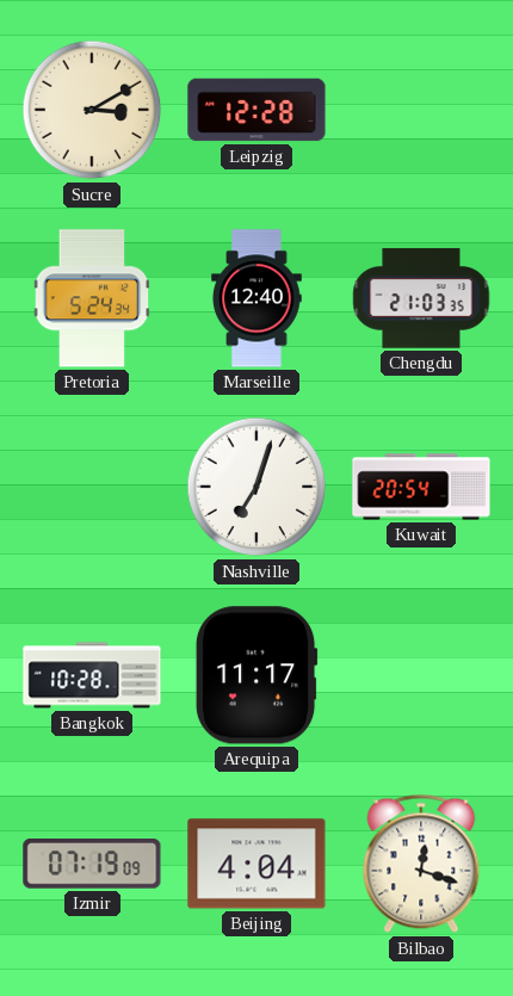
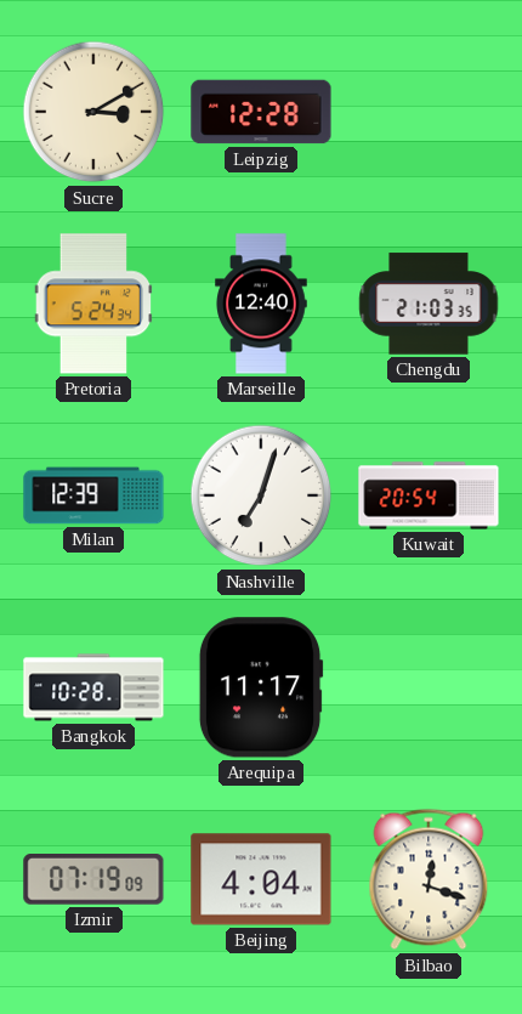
Milan: none -> 12:39 (93, 495)
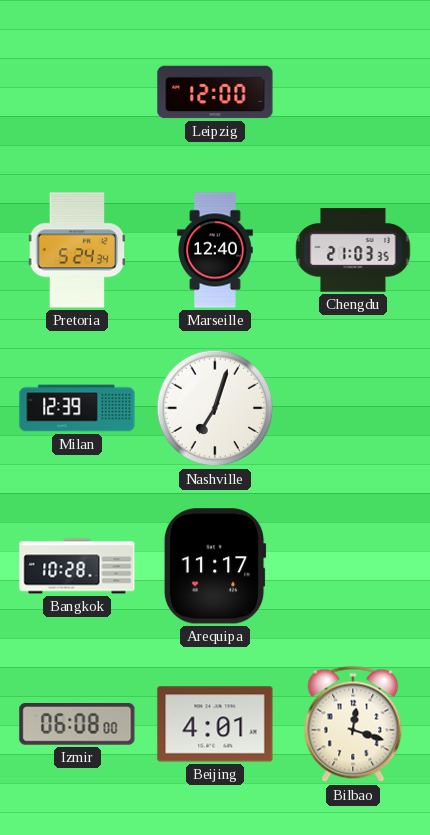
Sucre: 3:10 -> none (93, 112)
Leipzig: 12:28 -> 12:00 (215, 92)
Kuwait: 20:54 -> none (429, 495)
Izmir: 07:19 -> 06:08 (77, 725)
Beijing: 4:04 -> 4:01 (215, 724)
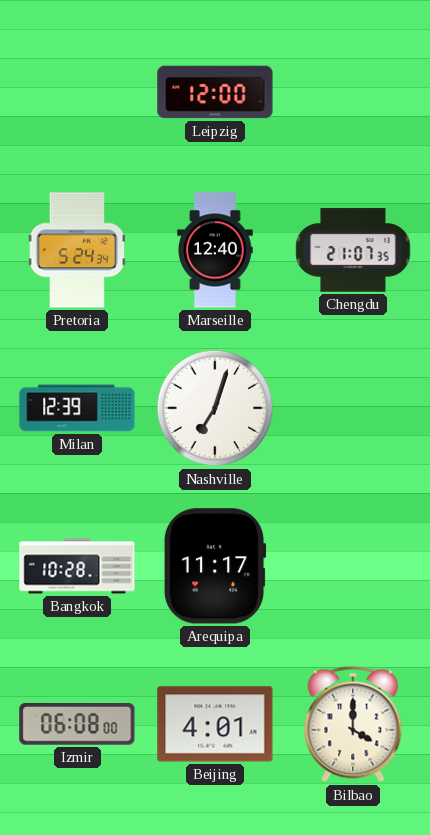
Chengdu: 21:03 -> 21:07 (353, 250)
Bilbao: 12:18 -> 4:00 (353, 724)
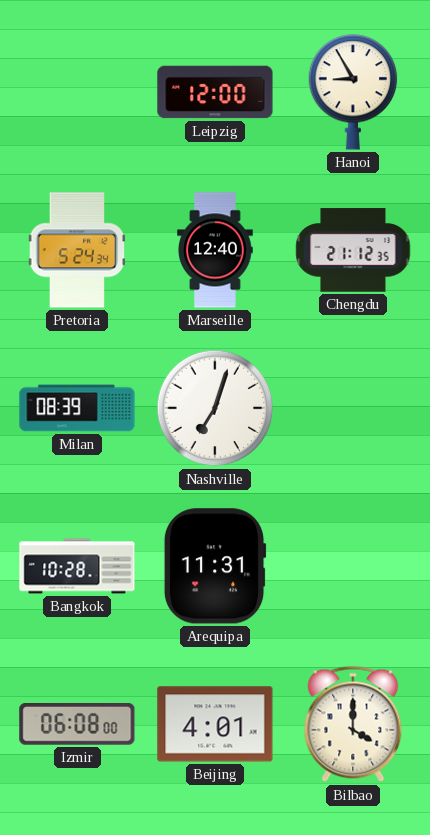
Hanoi: none -> 8:55 (353, 92)
Chengdu: 21:07 -> 21:12 (353, 250)
Milan: 12:39 -> 08:39 (77, 408)
Arequipa: 11:17 -> 11:31 (215, 566)
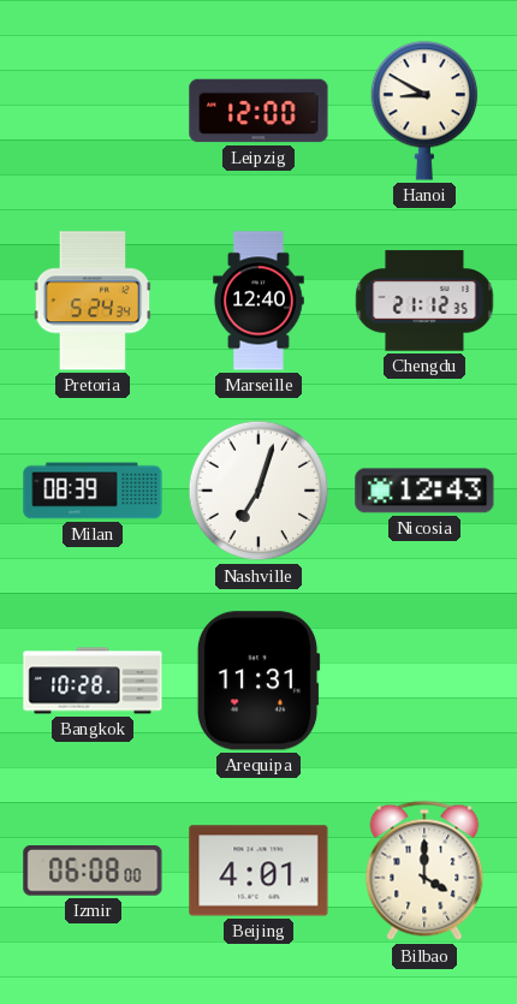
Hanoi: 8:55 -> 8:50 (424, 111)
Nicosia: none -> 12:43 (424, 491)
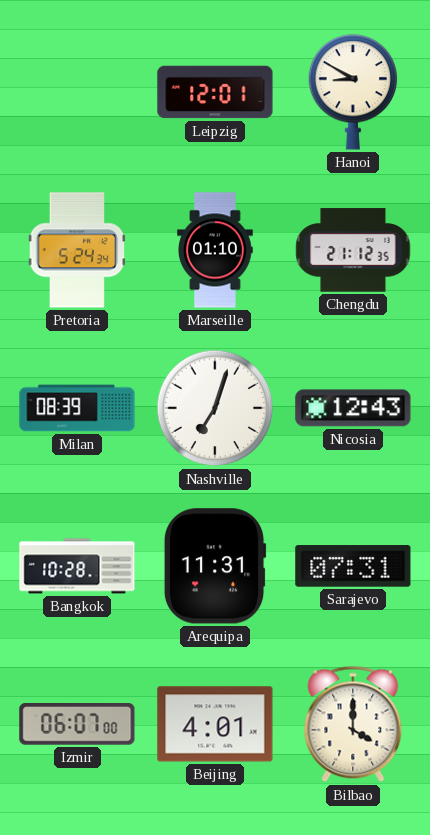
Leipzig: 12:00 -> 12:01 (215, 92)
Marseille: 12:40 -> 01:10 (215, 250)
Sarajevo: none -> 07:31 (353, 566)
Izmir: 06:08 -> 06:07 (77, 725)
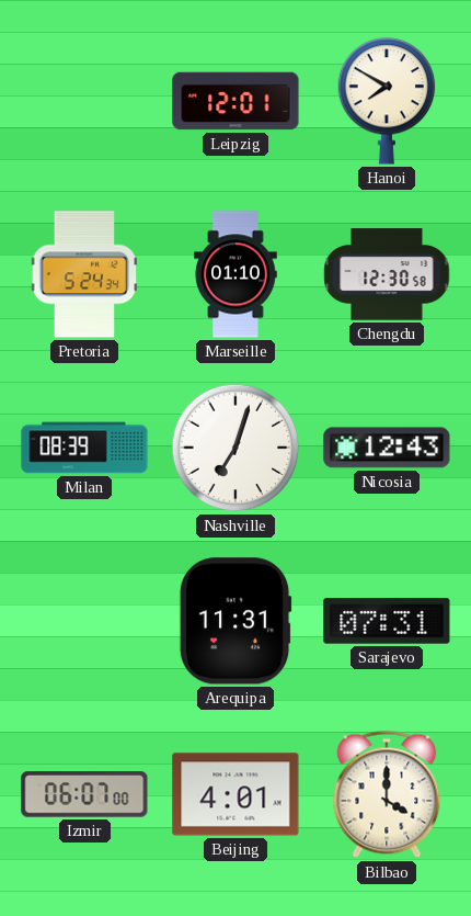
Hanoi: 8:50 -> 7:50 (387, 101)
Chengdu: 21:12 -> 12:30 (387, 274)
Bangkok: 10:28 -> none (77, 566)
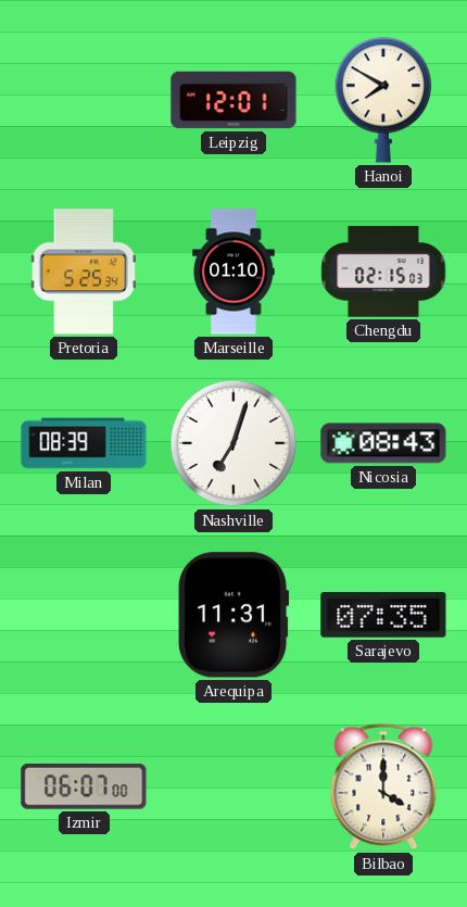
Pretoria: 5:24 -> 5:25 (84, 272)
Chengdu: 12:30 -> 02:15 (383, 272)
Nicosia: 12:43 -> 08:43 (383, 443)
Sarajevo: 07:31 -> 07:35 (383, 615)
Beijing: 4:01 -> none (235, 794)
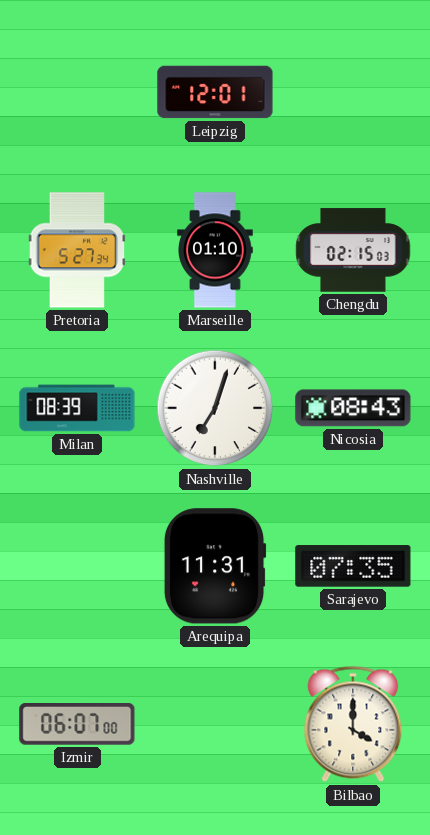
Hanoi: 7:50 -> none (383, 100)
Pretoria: 5:25 -> 5:27 (77, 250)
